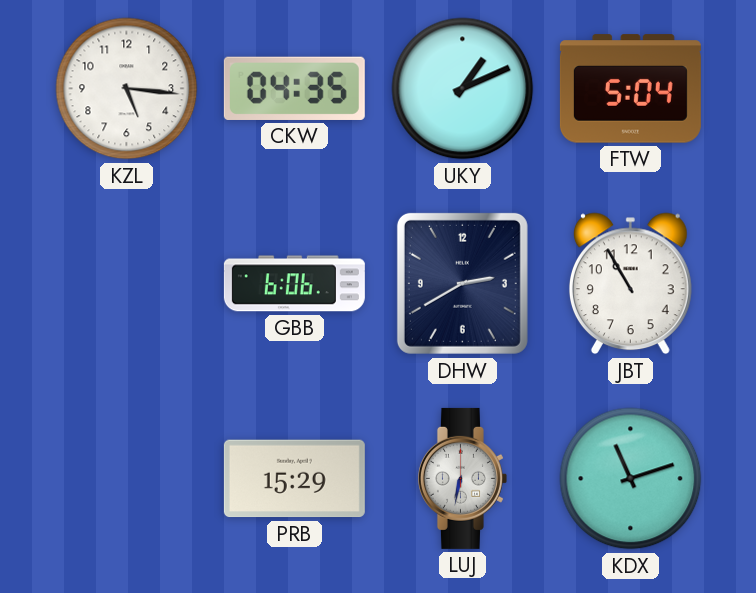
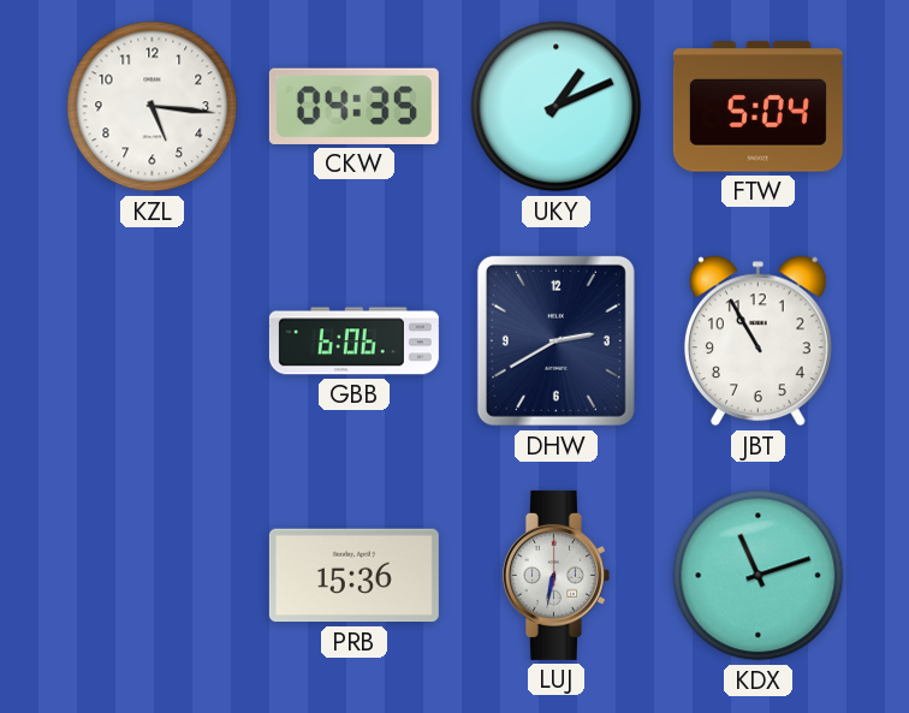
PRB: 15:29 -> 15:36 (353, 576)
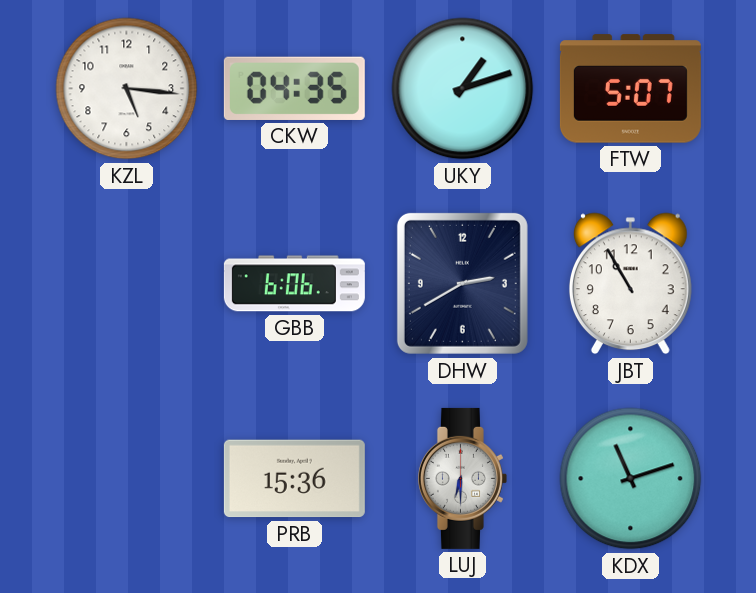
UKY: 1:11 -> 1:12 (463, 89)
FTW: 5:04 -> 5:07 (630, 89)
LUJ: 6:32 -> 6:30 (462, 478)
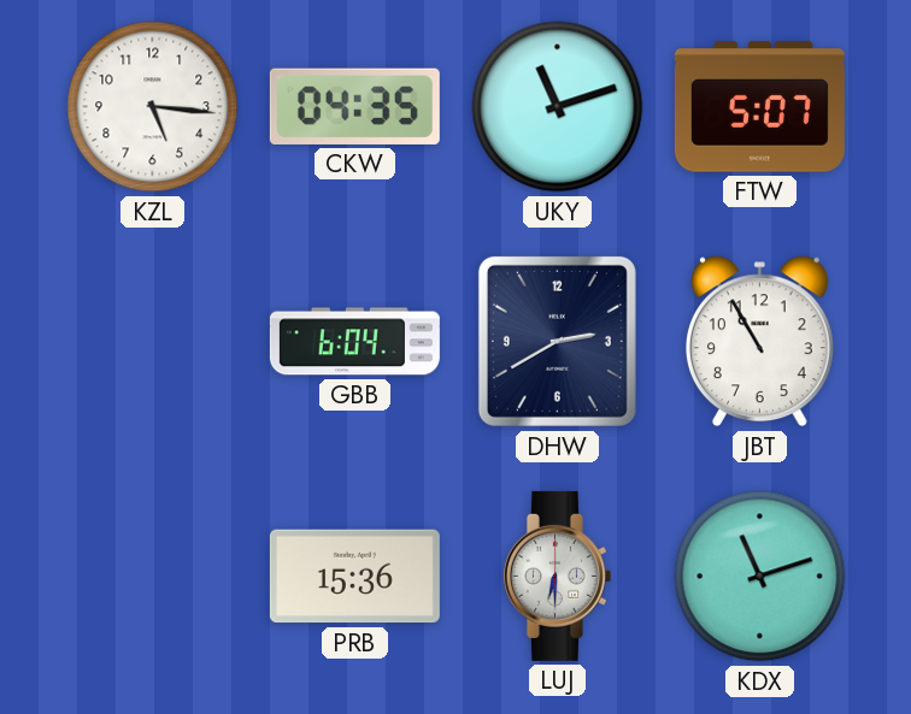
UKY: 1:12 -> 11:12 (558, 107)
GBB: 6:06 -> 6:04 (354, 342)
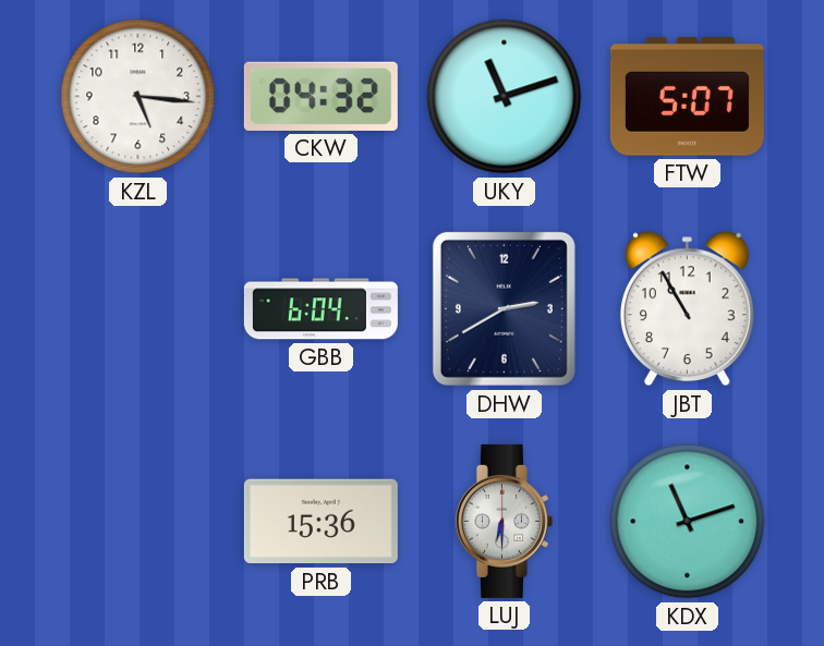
CKW: 04:35 -> 04:32 (320, 96)
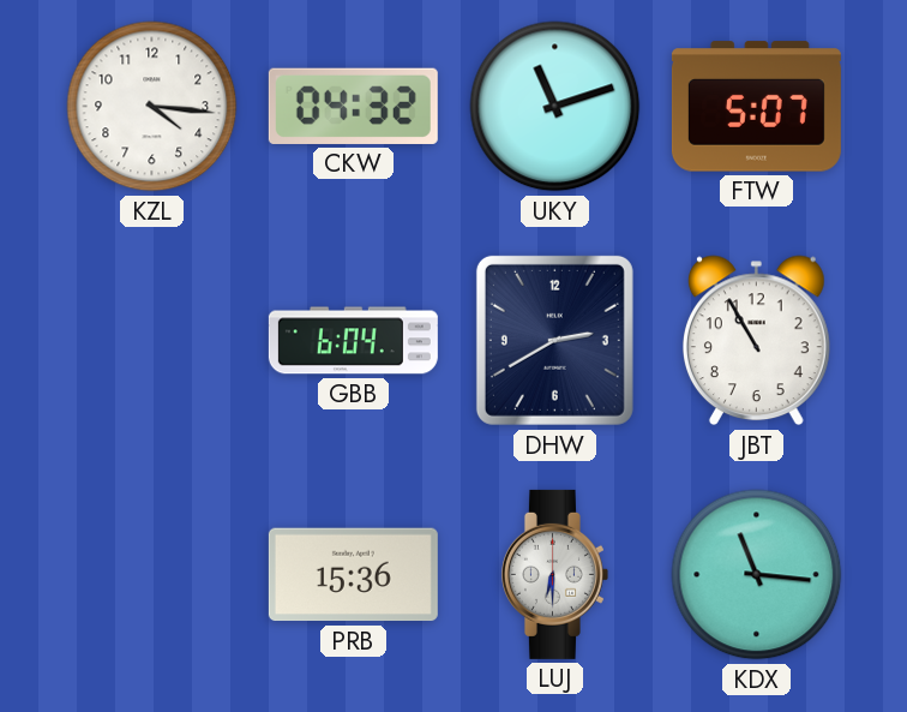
KZL: 5:16 -> 4:16 (152, 107)
KDX: 11:12 -> 11:16 (757, 575)
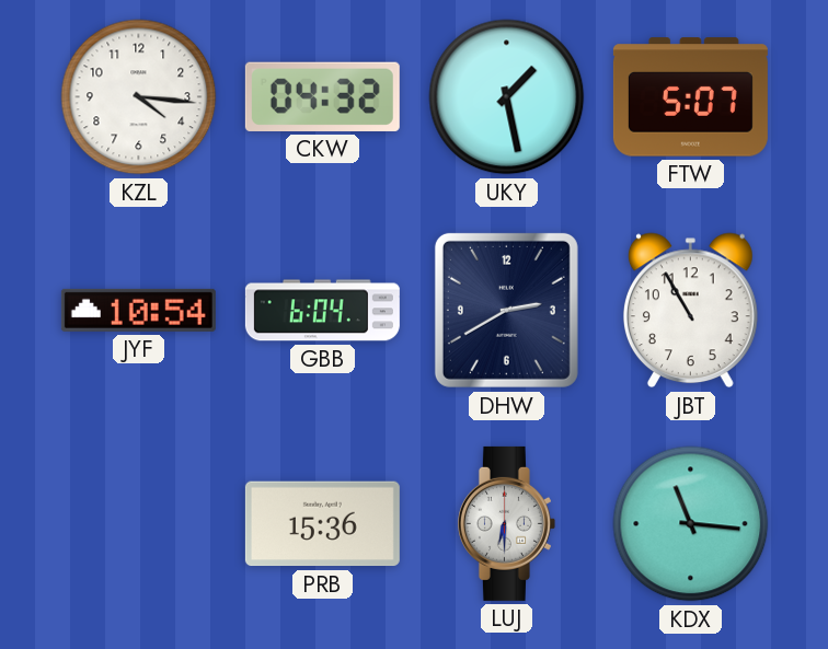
UKY: 11:12 -> 1:28 (507, 97)
JYF: none -> 10:54 (138, 310)
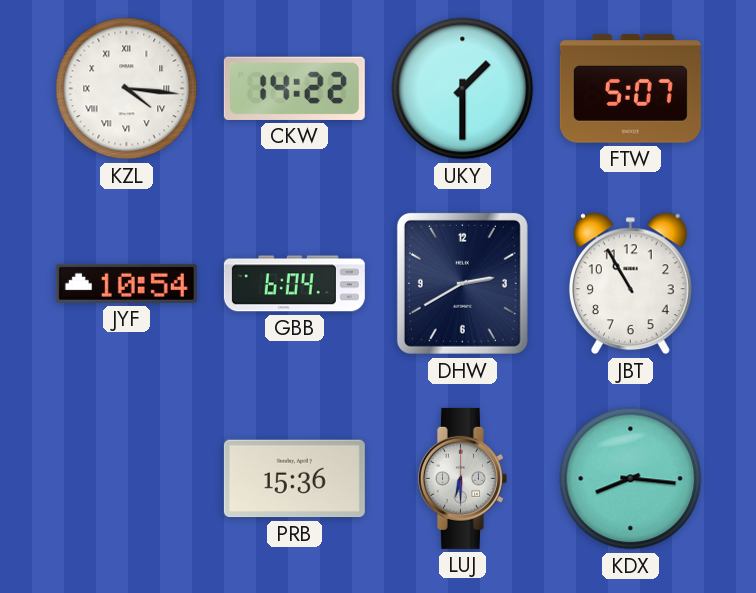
KZL numerals: Arabic -> Roman (127, 89)
CKW: 04:32 -> 14:22 (294, 88)
UKY: 1:28 -> 1:30 (463, 89)
KDX: 11:16 -> 8:16 (631, 479)
